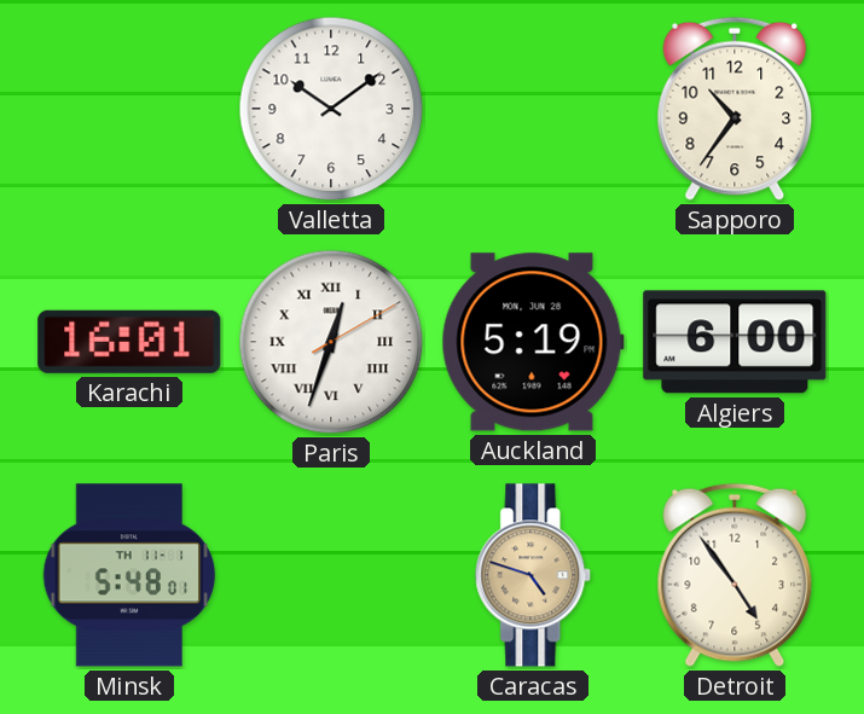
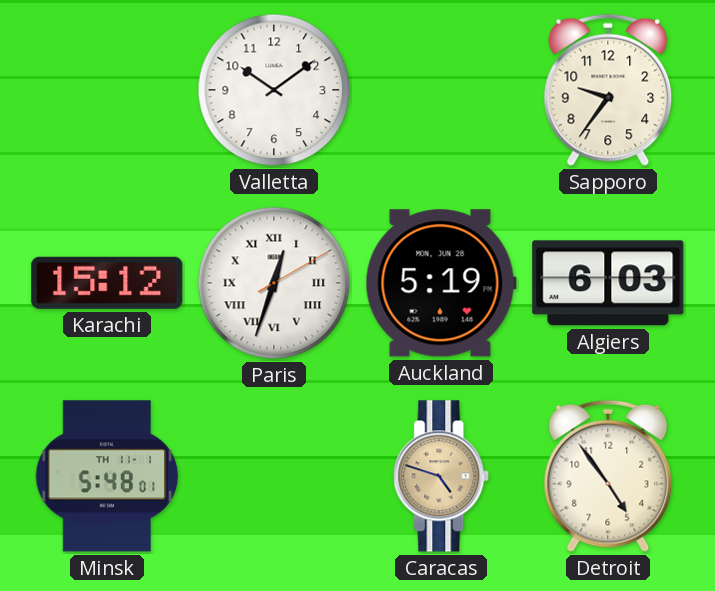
Sapporo: 10:36 -> 9:36 (608, 90)
Karachi: 16:01 -> 15:12 (107, 283)
Algiers: 6:00 -> 6:03 (608, 283)
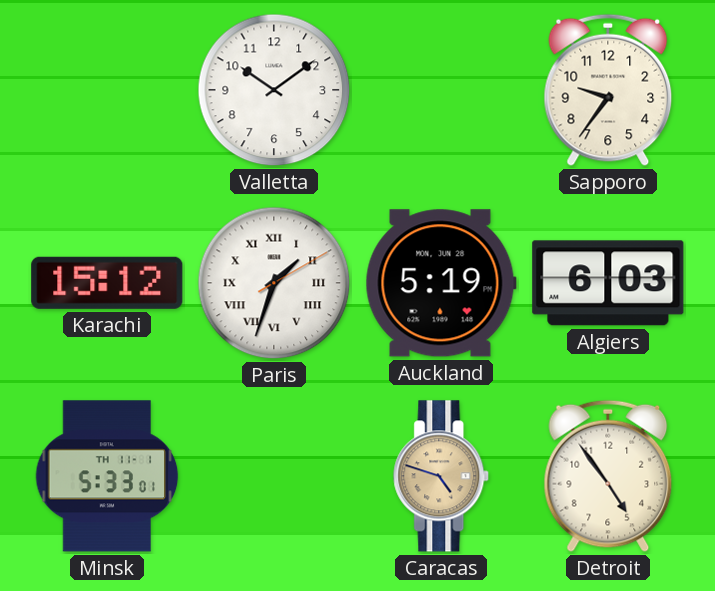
Paris: 12:33 -> 1:33 (274, 283)
Minsk: 5:48 -> 5:33 (107, 476)
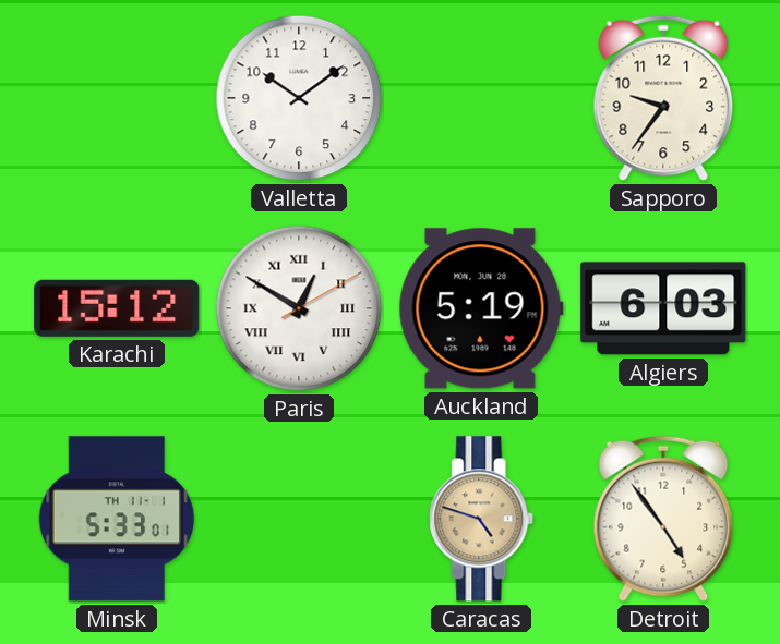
Paris: 1:33 -> 12:50 (299, 308)
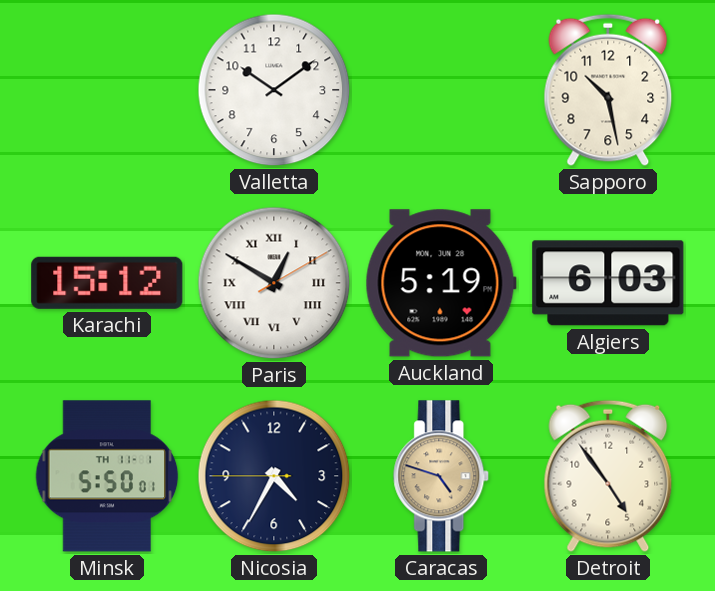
Sapporo: 9:36 -> 10:28 (608, 90)
Minsk: 5:33 -> 5:50 (107, 476)
Nicosia: none -> 4:34 (274, 476)
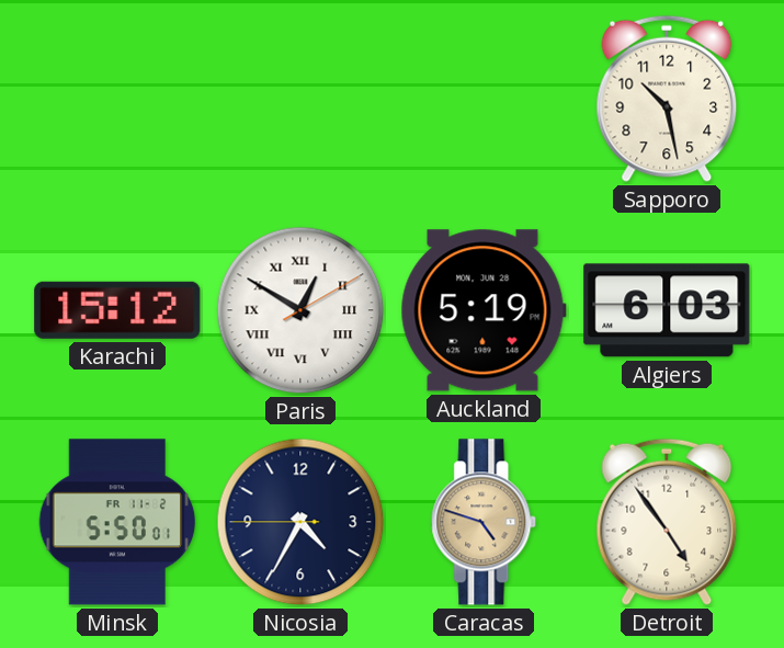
Valletta: 10:09 -> none (274, 90)
Minsk date: TH 11-1 -> FR 11-2 (117, 522)
